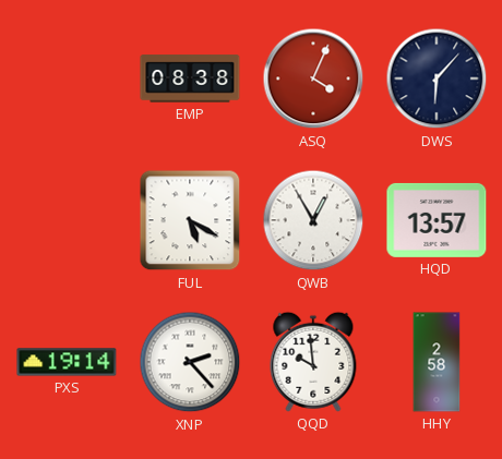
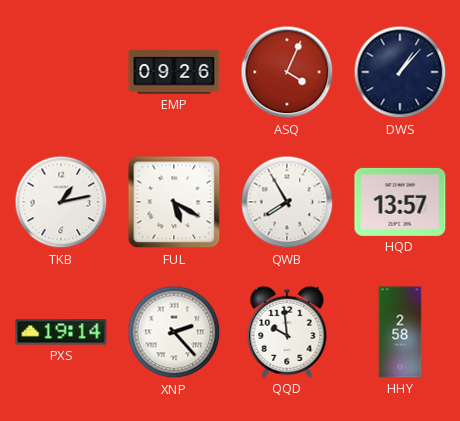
EMP: 08:38 -> 09:26 (174, 72)
DWS: 6:07 -> 1:07 (400, 72)
TKB: none -> 1:13 (61, 202)
QWB: 12:55 -> 7:55 (287, 202)
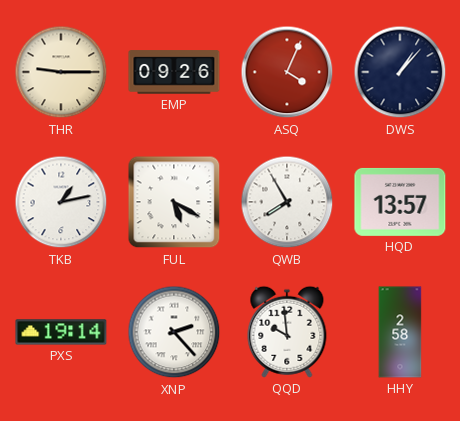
THR: none -> 9:15 (61, 72)
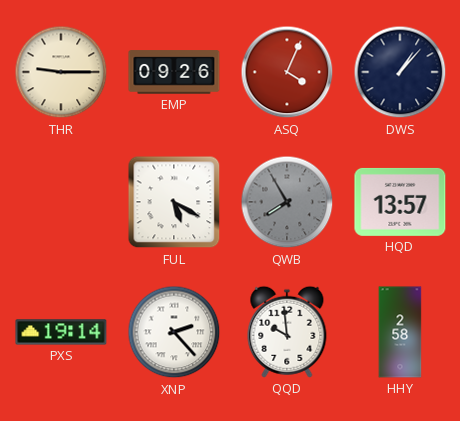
TKB: 1:13 -> none (61, 202)
QWB dial: white -> grey (287, 202)
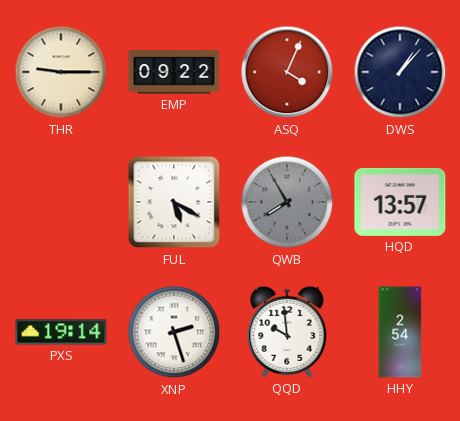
EMP: 09:26 -> 09:22 (174, 72)
XNP: 2:23 -> 2:27 (174, 332)
HHY: 2:58 -> 2:54 (400, 332)
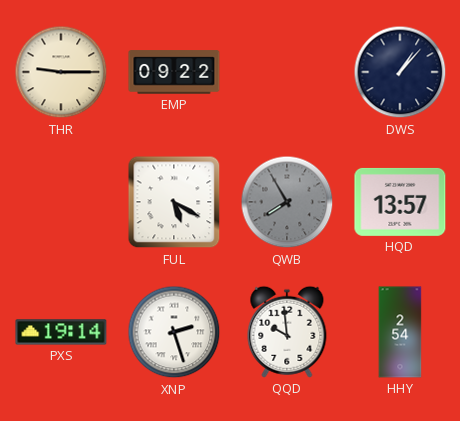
ASQ: 4:04 -> none (287, 72)
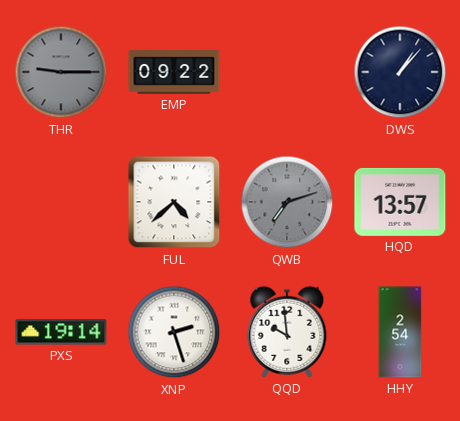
THR dial: cream -> grey (61, 72)
FUL: 5:20 -> 4:38 (174, 202)
QWB: 7:55 -> 7:12 (287, 202)
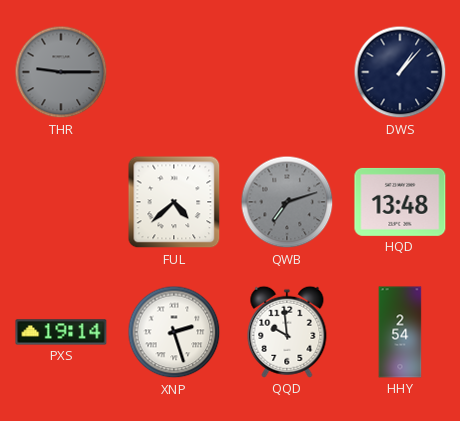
EMP: 09:22 -> none (174, 72)
HQD: 13:57 -> 13:48 (400, 202)
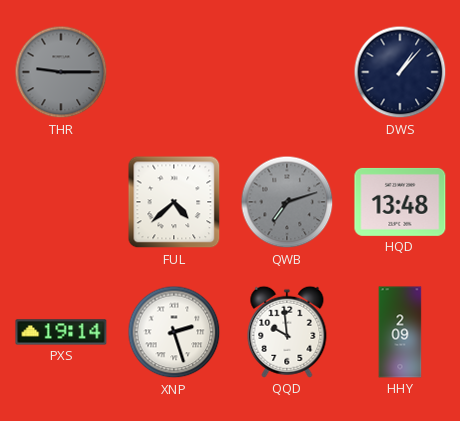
HHY: 2:54 -> 2:09 (400, 332)
